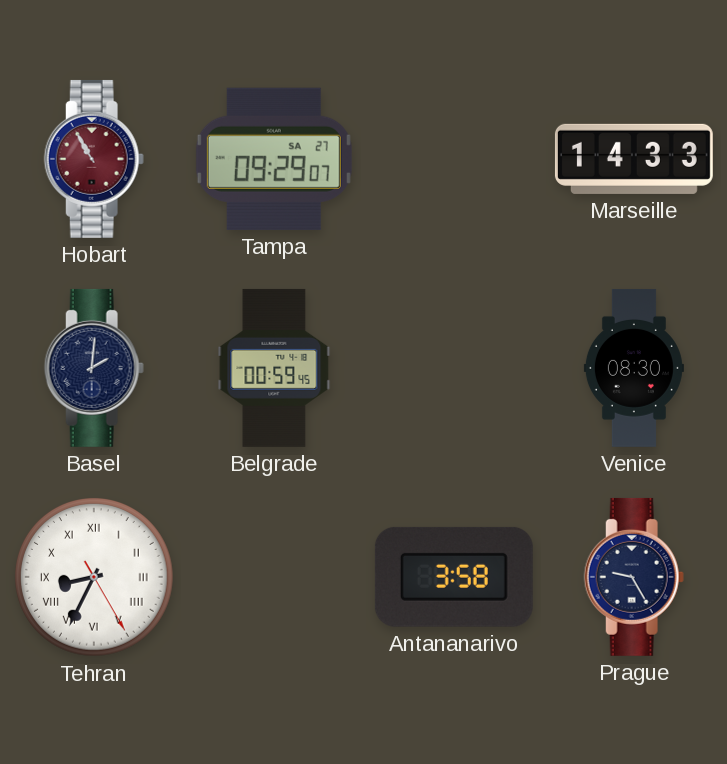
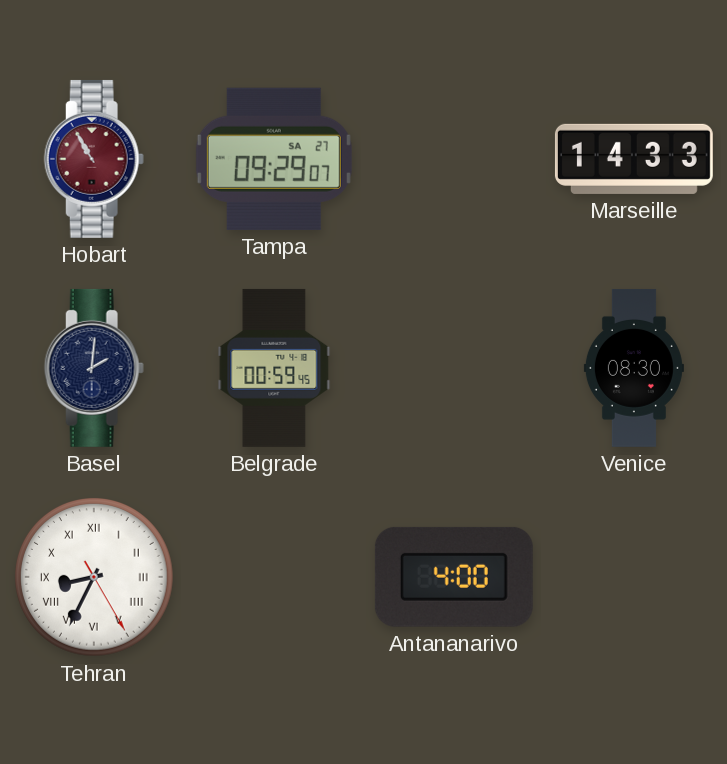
Antananarivo: 3:58 -> 4:00 (454, 577)
Prague: 9:25 -> none (634, 577)
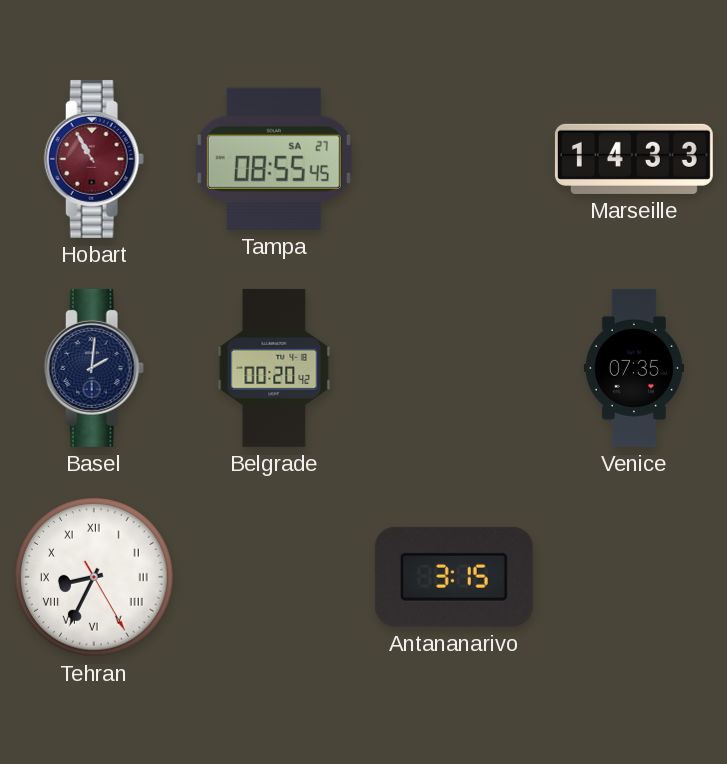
Tampa: 09:29 -> 08:55 (274, 159)
Belgrade: 00:59 -> 00:20 (274, 368)
Venice: 08:30 -> 07:35 (634, 368)
Antananarivo: 4:00 -> 3:15 (454, 577)
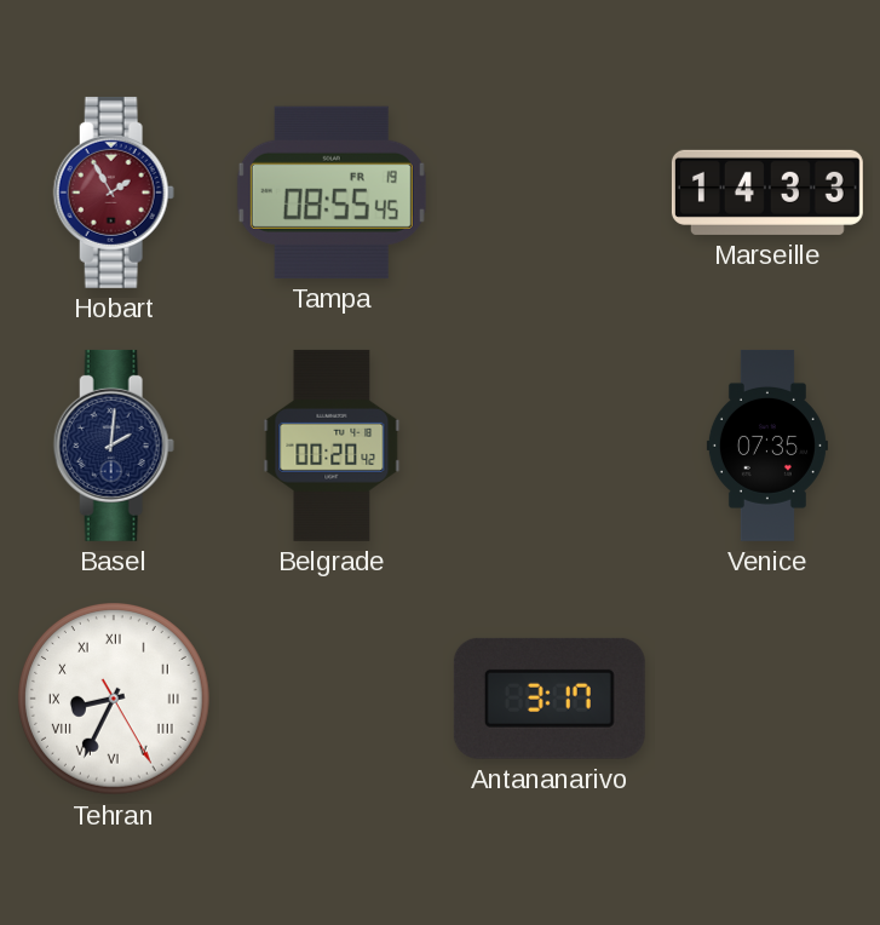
Hobart: 10:55 -> 1:55 (114, 193)
Tampa date: SA 27 -> FR 19 (332, 193)
Antananarivo: 3:15 -> 3:17 (550, 699)
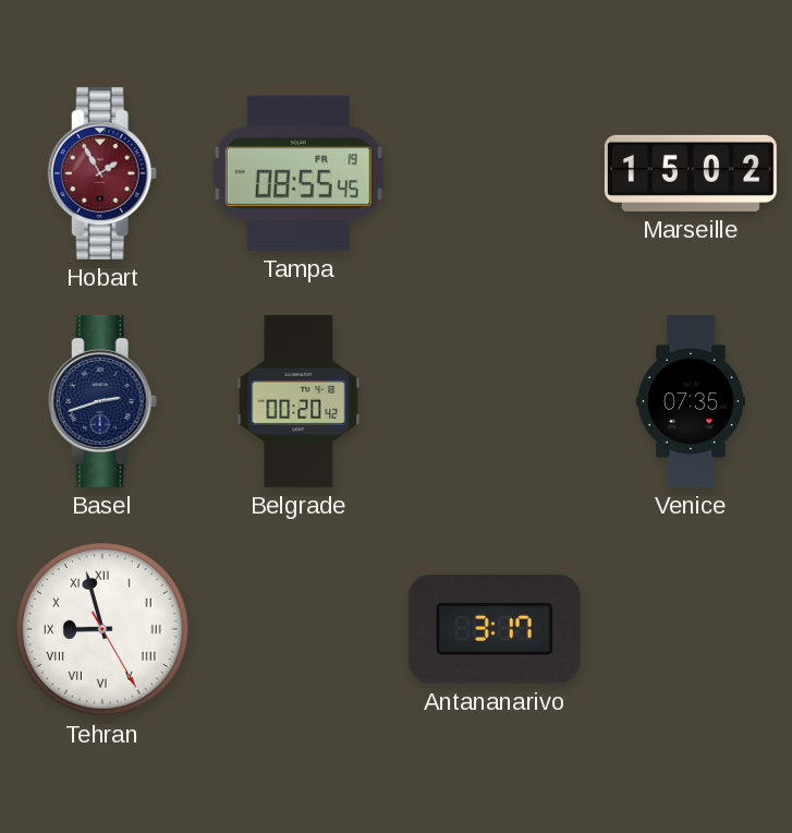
Marseille: 14:33 -> 15:02 (691, 173)
Basel: 2:01 -> 2:42 (102, 401)
Tehran: 8:34 -> 8:57 (103, 630)
